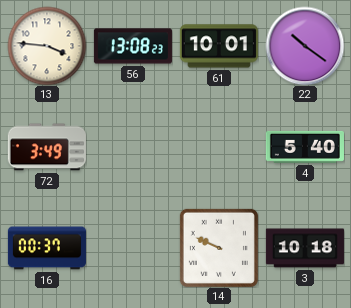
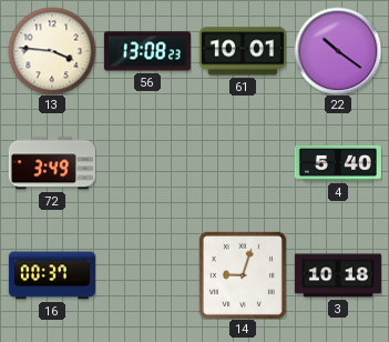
14: 9:49 -> 9:03 (243, 275)
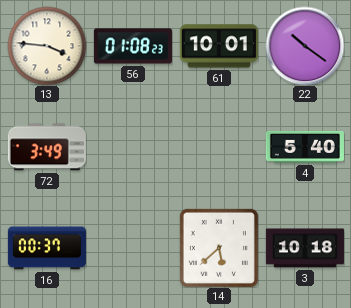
56: 13:08 -> 01:08 (133, 46)
14: 9:03 -> 5:38 (219, 248)
